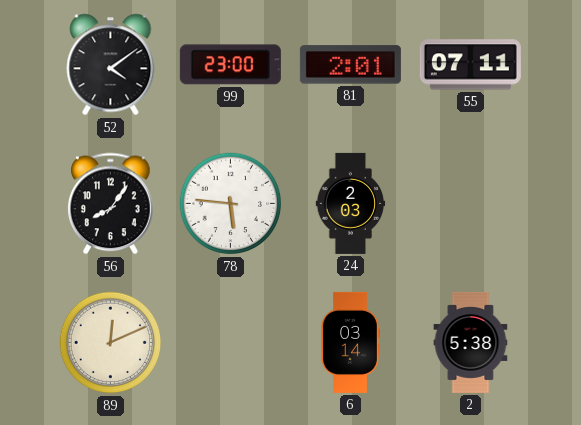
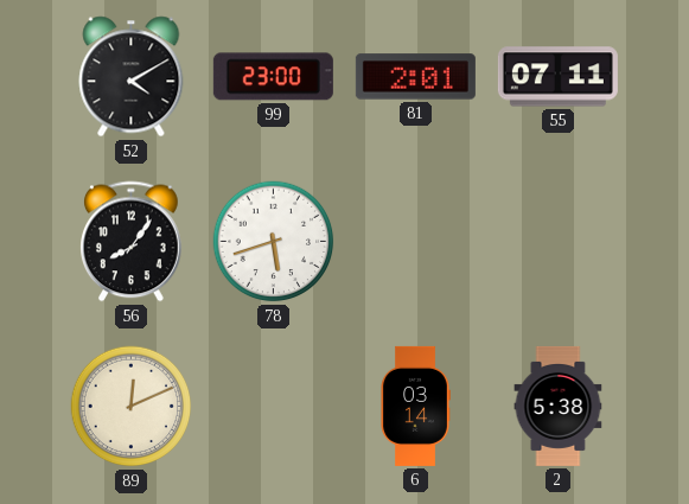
52: 4:09 -> 4:10 (132, 77)
78: 5:46 -> 5:42 (274, 242)
24: 2:03 -> none (351, 203)
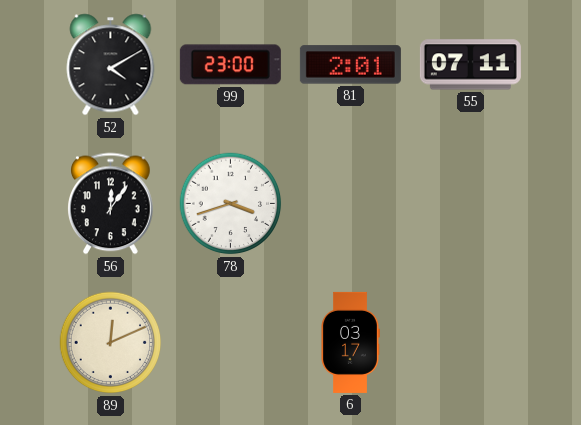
56: 8:06 -> 12:06 (111, 204)
78: 5:42 -> 3:42 (231, 204)
6: 03:14 -> 03:17 (350, 342)
2: 5:38 -> none (559, 406)
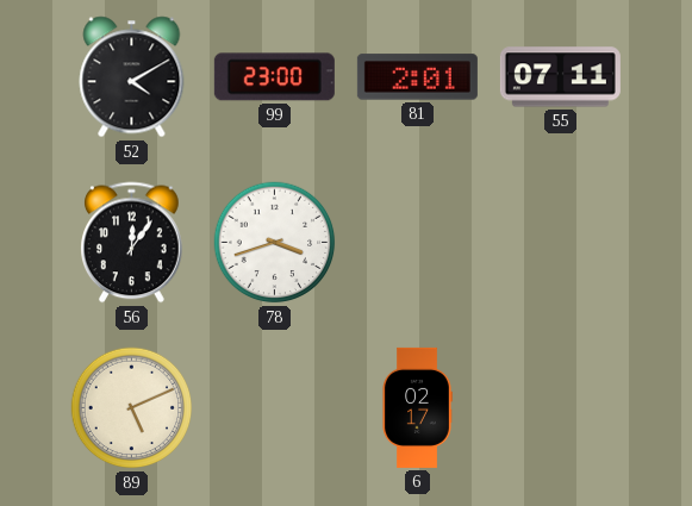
89: 12:11 -> 5:11 (132, 408)
6: 03:17 -> 02:17 (417, 407)
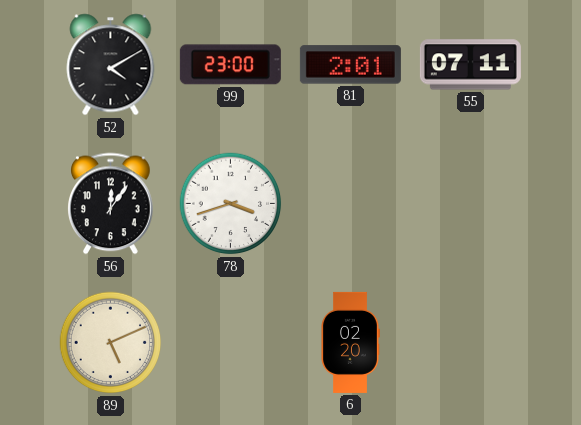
6: 02:17 -> 02:20 (350, 342)
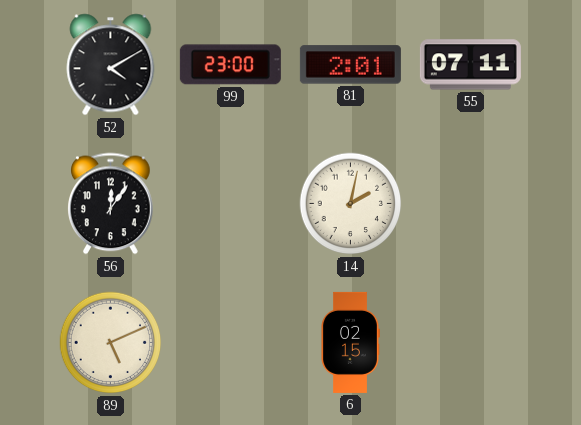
78: 3:42 -> none (231, 204)
14: none -> 2:02 (351, 204)
6: 02:20 -> 02:15 (350, 342)
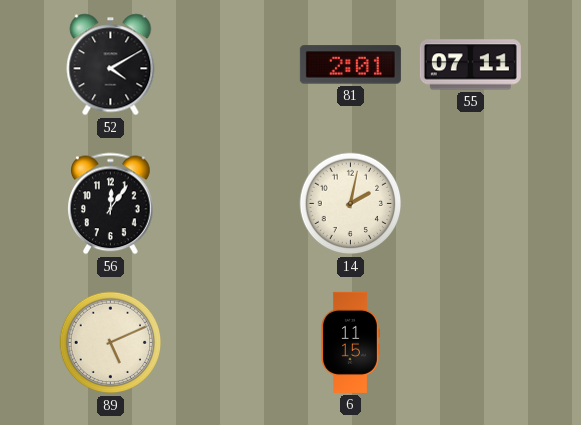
99: 23:00 -> none (230, 65)
6: 02:15 -> 11:15 (350, 342)
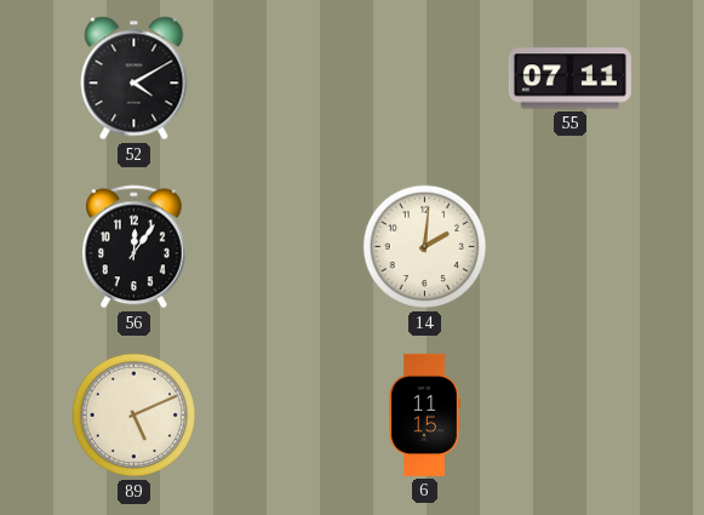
81: 2:01 -> none (350, 65)
14: 2:02 -> 2:01 (425, 247)
